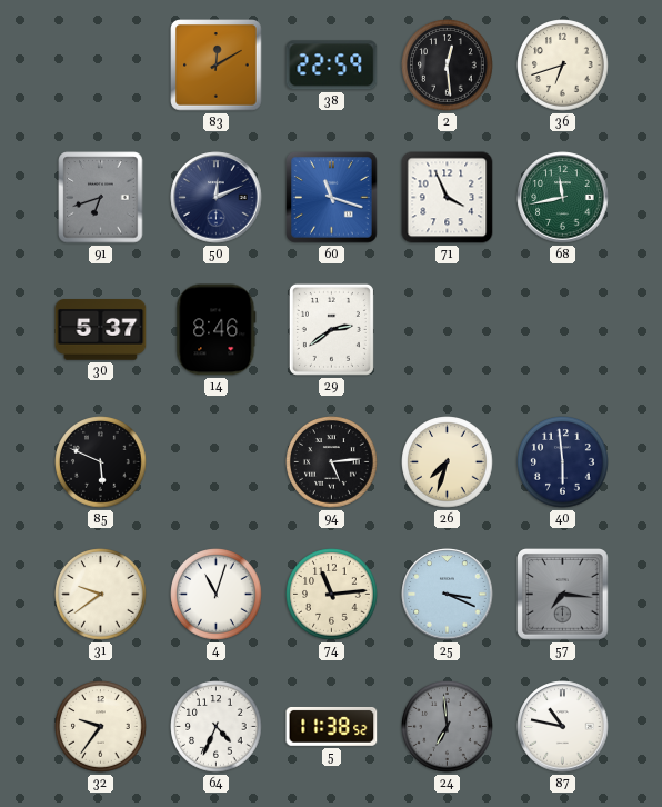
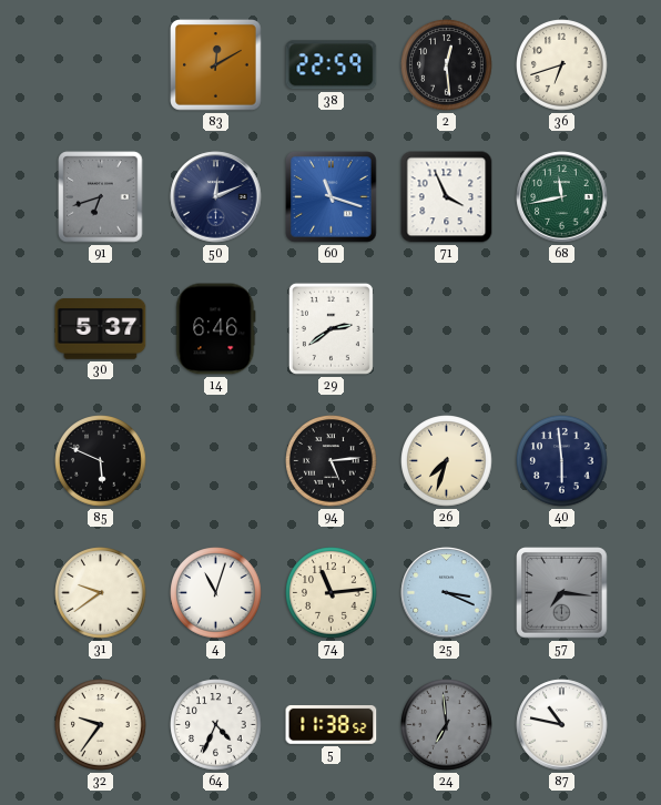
14: 8:46 -> 6:46 (216, 329)
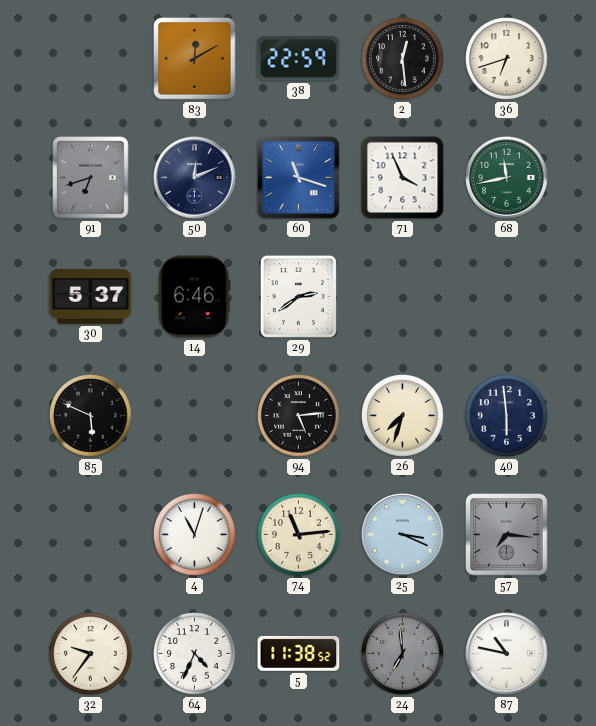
31: 9:39 -> none (101, 593)
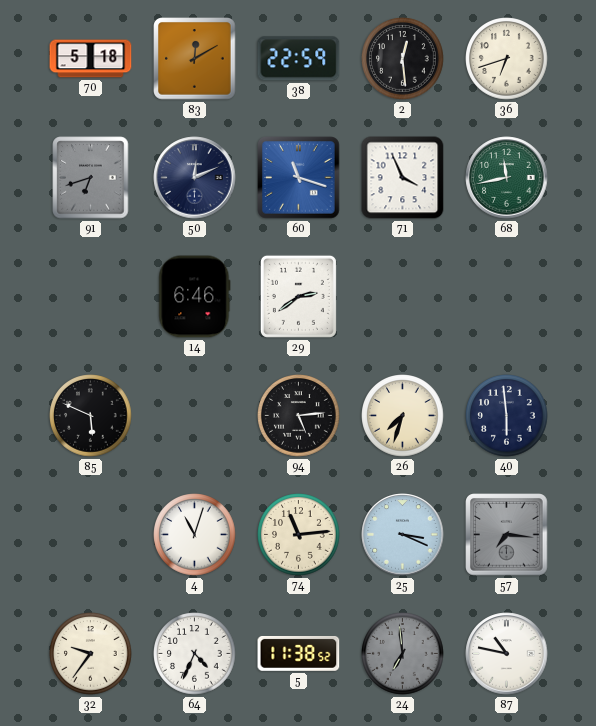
70: none -> 5:18 (91, 59)
30: 5:37 -> none (91, 297)
